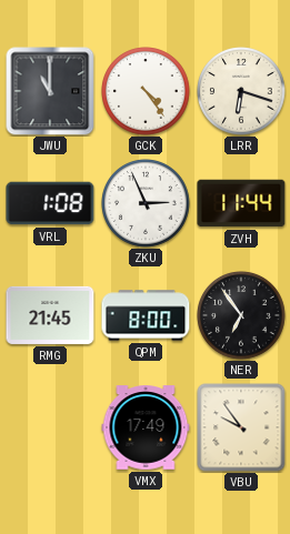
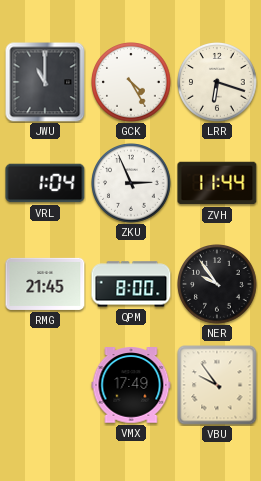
GCK: 4:24 -> 4:25 (131, 82)
VRL: 1:08 -> 1:04 (45, 183)
NER: 6:54 -> 9:54 (217, 284)
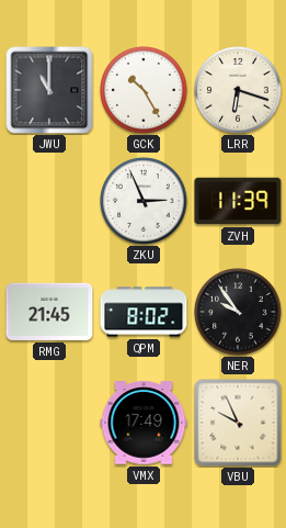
GCK: 4:25 -> 10:25 (144, 90)
VRL: 1:04 -> none (45, 183)
ZVH: 11:44 -> 11:39 (238, 201)
QPM: 8:00 -> 8:02 (144, 312)
VBU: 9:54 -> 9:56 (238, 423)
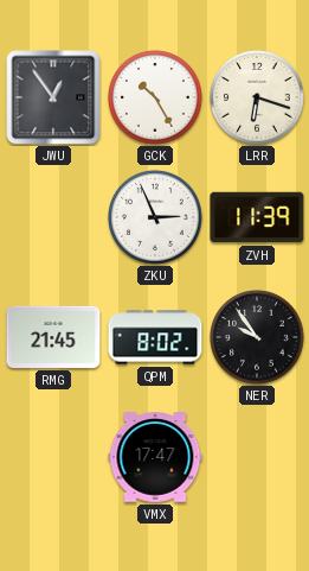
JWU: 11:00 -> 12:54 (53, 97)
VMX: 17:49 -> 17:47 (155, 457)
VBU: 9:56 -> none (238, 423)
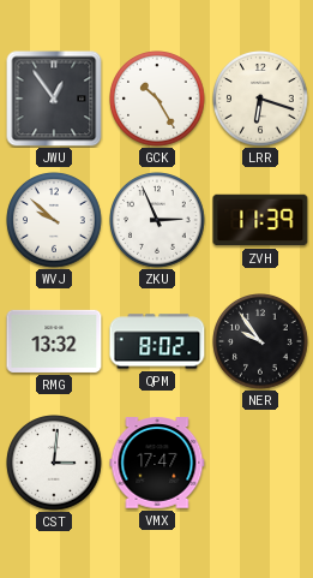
WVJ: none -> 9:52 (54, 220)
RMG: 21:45 -> 13:32 (54, 341)
CST: none -> 3:01 (54, 463)
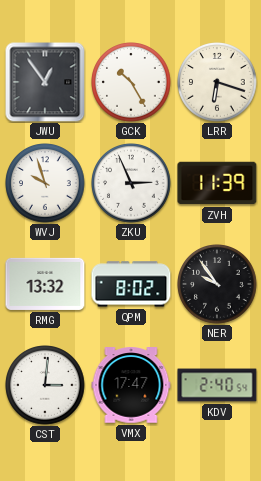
WVJ: 9:52 -> 9:57 (45, 183)
KDV: none -> 2:40 (217, 385)
